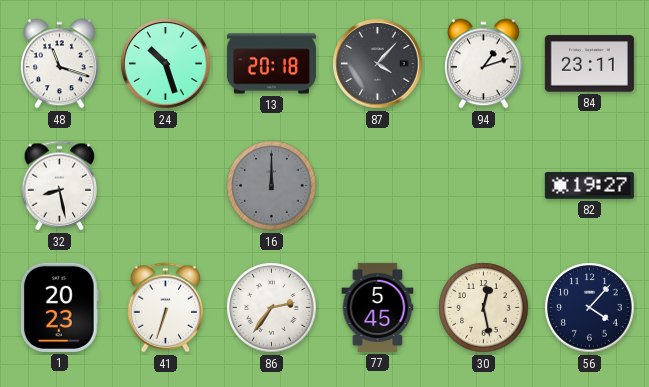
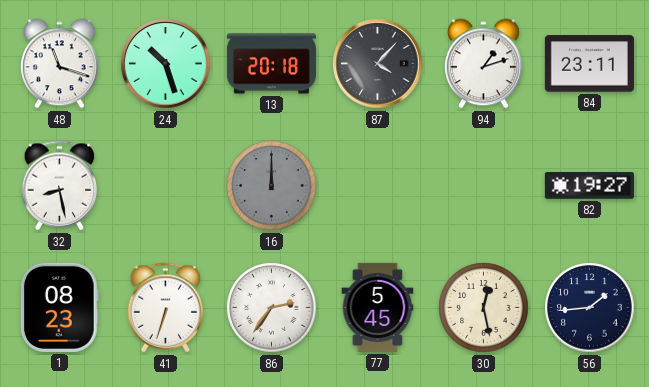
1: 20:23 -> 08:23 (60, 307)
56: 4:07 -> 1:44 (590, 308)
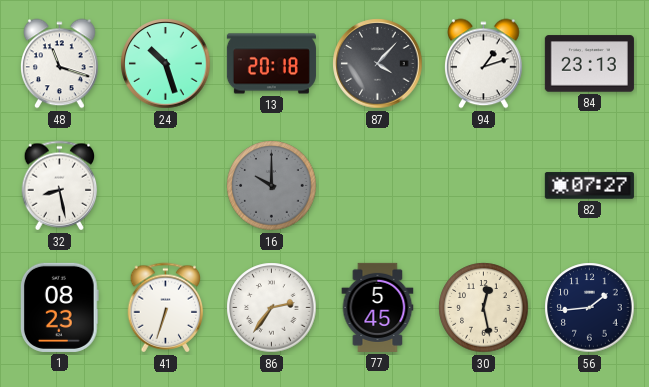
84: 23:11 -> 23:13 (589, 64)
16: 12:00 -> 10:00 (272, 186)
82: 19:27 -> 07:27 (589, 186)
